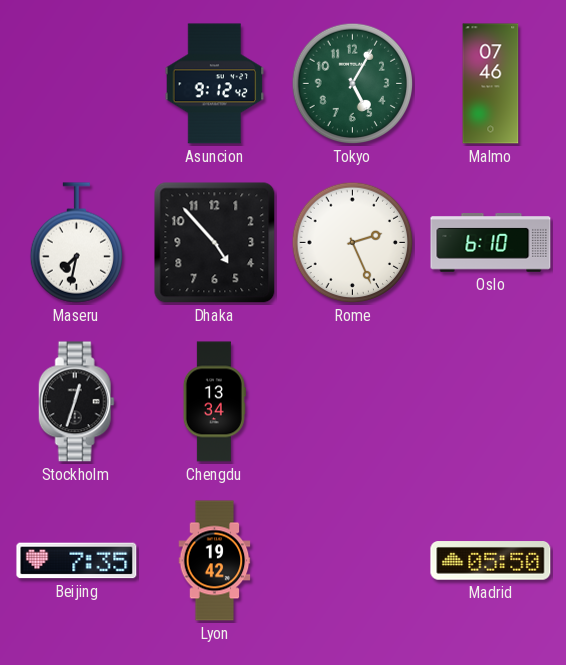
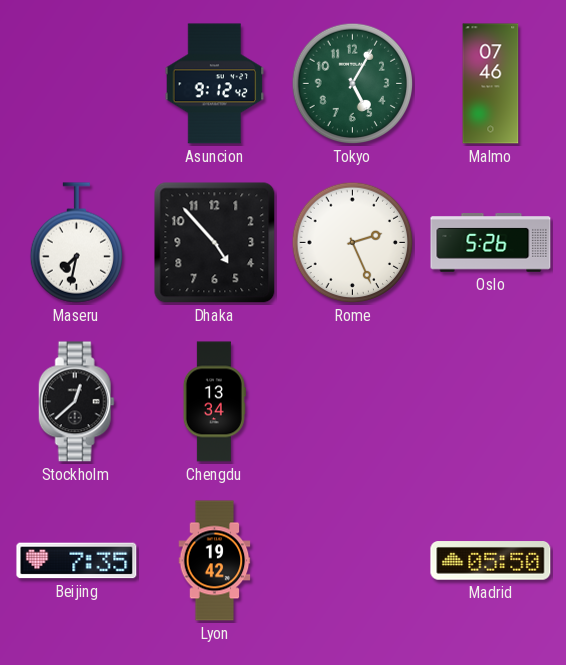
Oslo: 6:10 -> 5:26 (491, 243)
Stockholm: 12:33 -> 12:38 (76, 402)
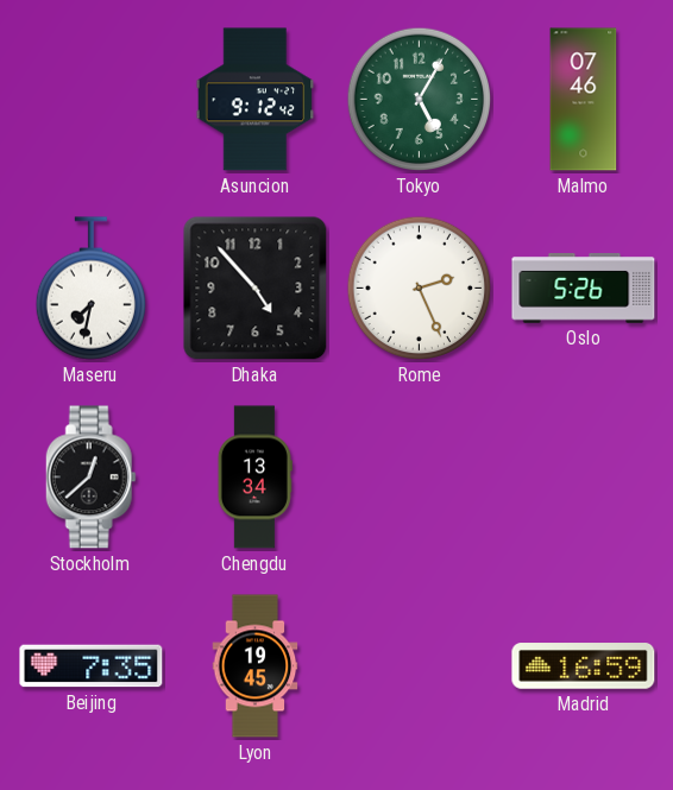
Lyon: 19:42 -> 19:45 (256, 666)
Madrid: 05:50 -> 16:59 (584, 666)
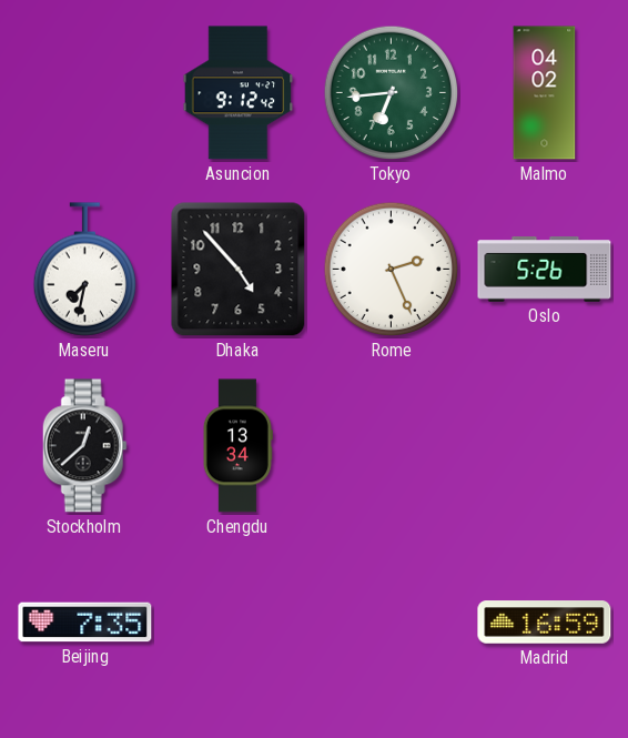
Tokyo: 5:05 -> 6:44 (392, 93)
Malmo: 07:46 -> 04:02 (545, 93)
Lyon: 19:45 -> none (256, 666)
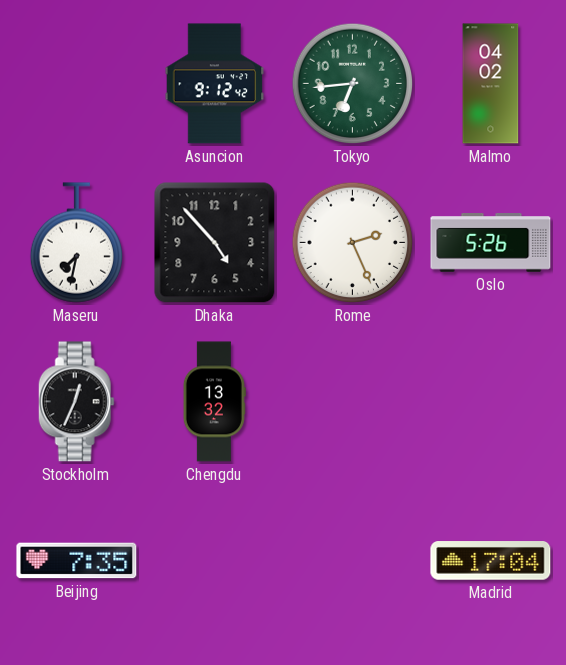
Stockholm: 12:38 -> 12:34 (76, 402)
Chengdu: 13:34 -> 13:32 (214, 402)
Madrid: 16:59 -> 17:04 (491, 561)
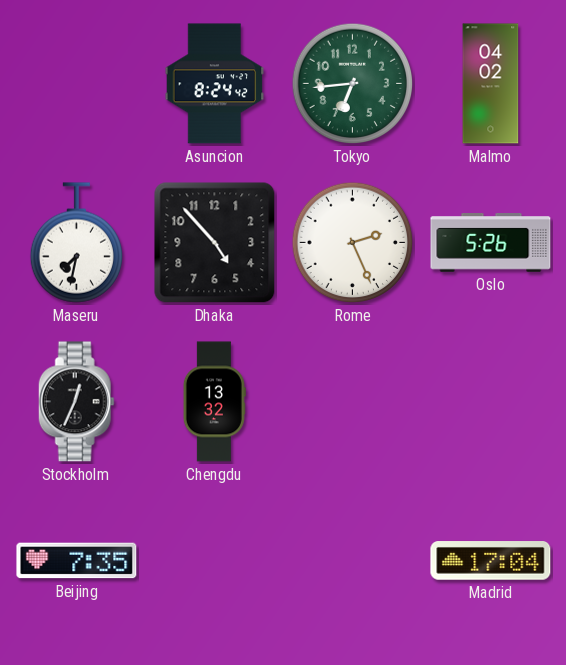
Asuncion: 9:12 -> 8:24 (215, 84)
